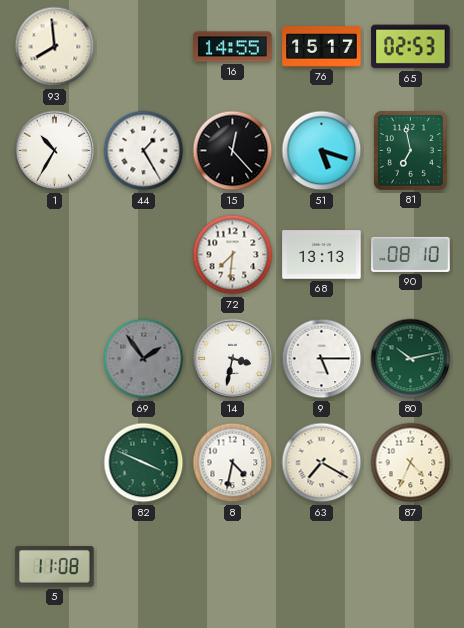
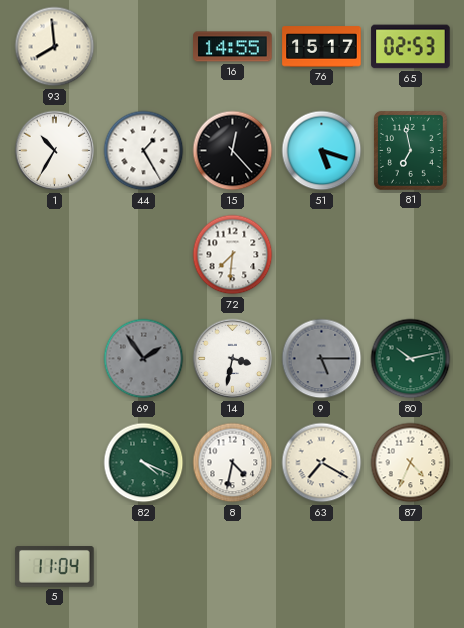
68: 13:13 -> none (322, 255)
90: 08:10 -> none (411, 254)
9 dial: white -> grey (322, 359)
82: 3:49 -> 4:19 (144, 463)
5: 11:08 -> 11:04 (55, 567)
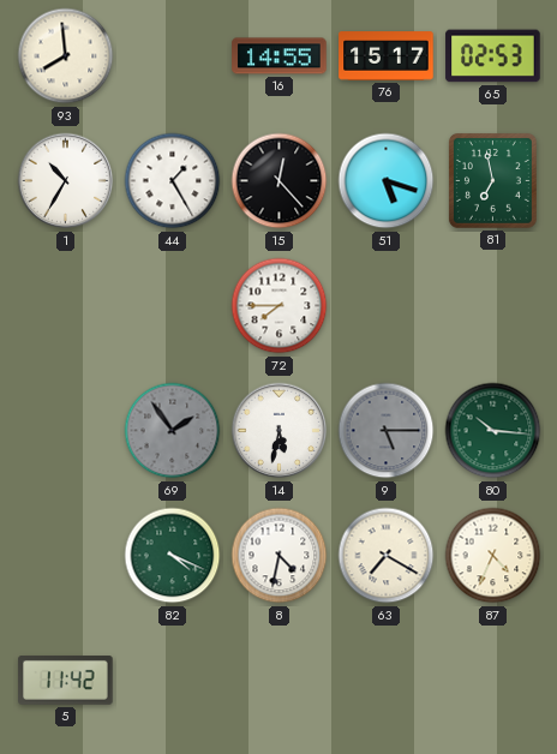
72: 7:31 -> 7:45 (280, 306)
14: 3:32 -> 5:32 (280, 431)
80: 10:13 -> 10:16 (493, 431)
5: 11:04 -> 11:42 (66, 681)
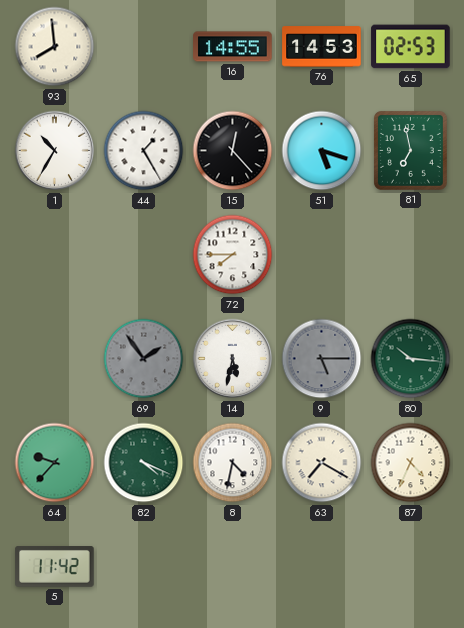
76: 15:17 -> 14:53 (322, 47)
64: none -> 9:37 (55, 463)
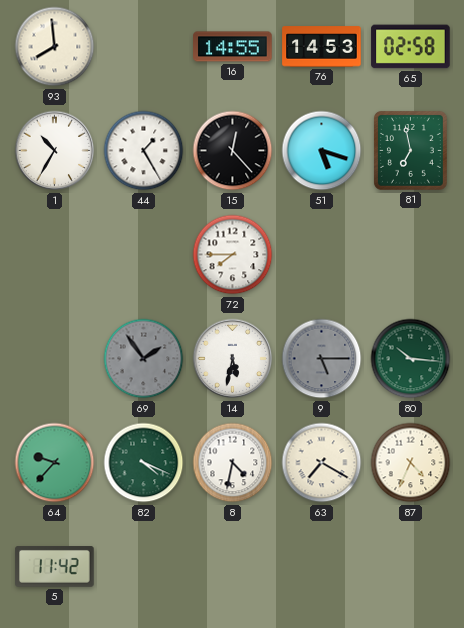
65: 02:53 -> 02:58 (411, 47)
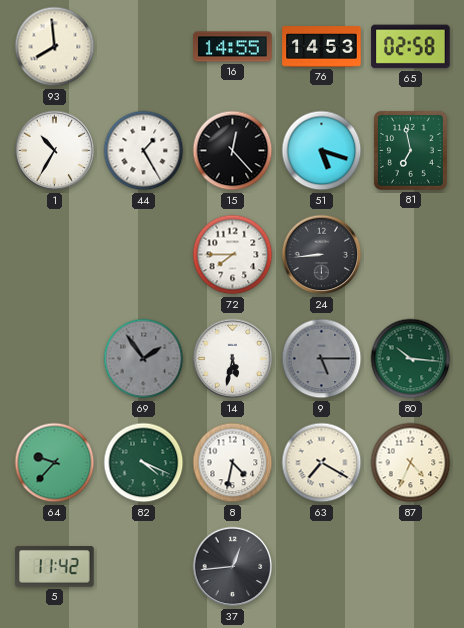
24: none -> 8:44 (322, 255)
37: none -> 12:44 (233, 567)
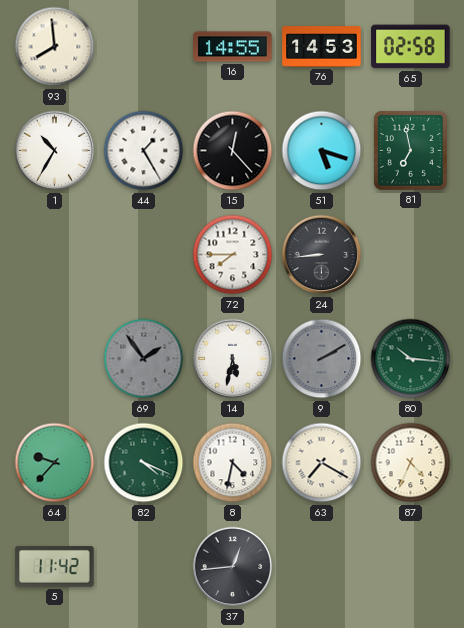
9: 5:15 -> 2:10 (322, 359)
